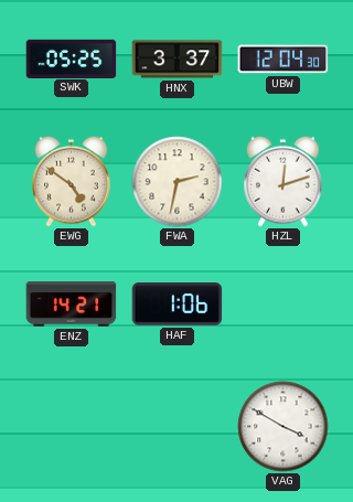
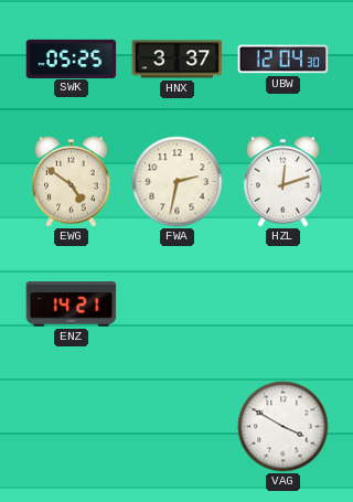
HAF: 1:06 -> none (178, 305)
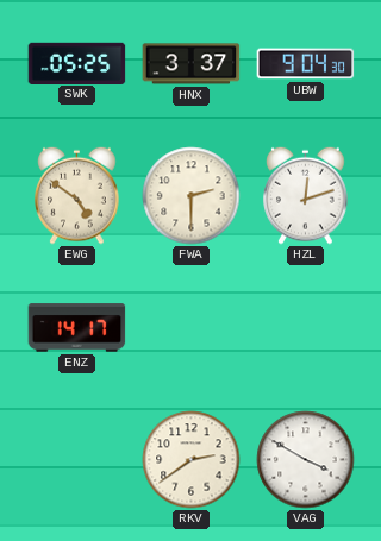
UBW: 12:04 -> 9:04 (306, 64)
FWA: 2:32 -> 2:30 (192, 196)
ENZ: 14:21 -> 14:17 (77, 328)
RKV: none -> 2:39 (192, 460)
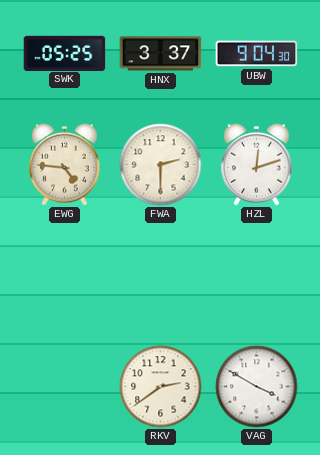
EWG: 4:51 -> 4:46 (65, 164)
ENZ: 14:17 -> none (77, 328)
